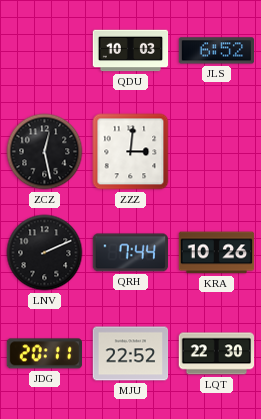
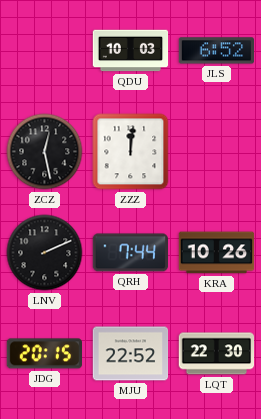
ZZZ: 3:01 -> 12:01 (131, 152)
JDG: 20:11 -> 20:15 (44, 354)
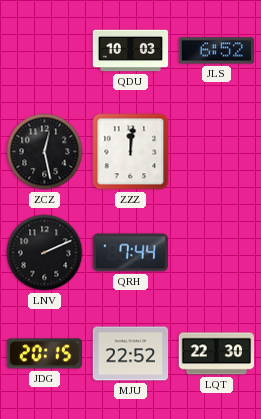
KRA: 10:26 -> none (217, 253)
